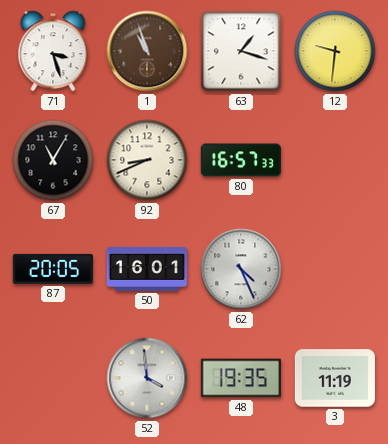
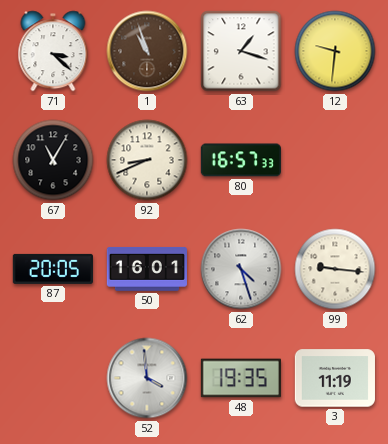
71: 3:27 -> 3:22 (53, 51)
62: 4:26 -> 4:27 (241, 269)
99: none -> 9:16 (335, 269)
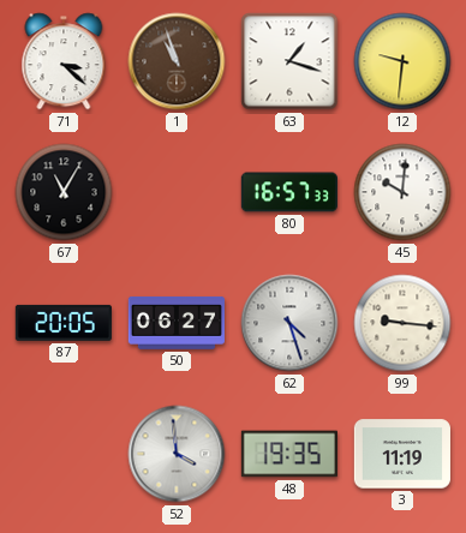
92: 8:41 -> none (147, 160)
45: none -> 10:01 (402, 192)
50: 16:01 -> 06:27 (177, 323)
